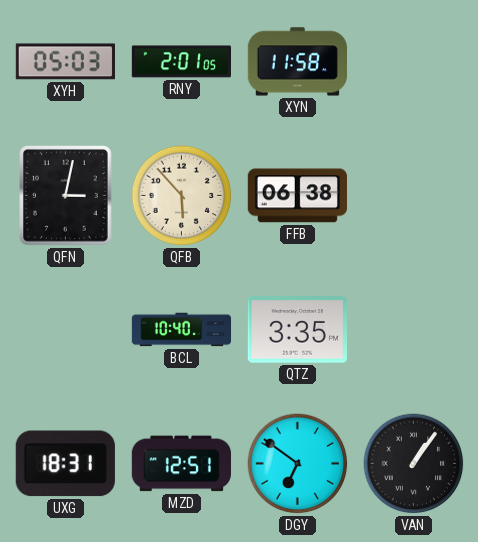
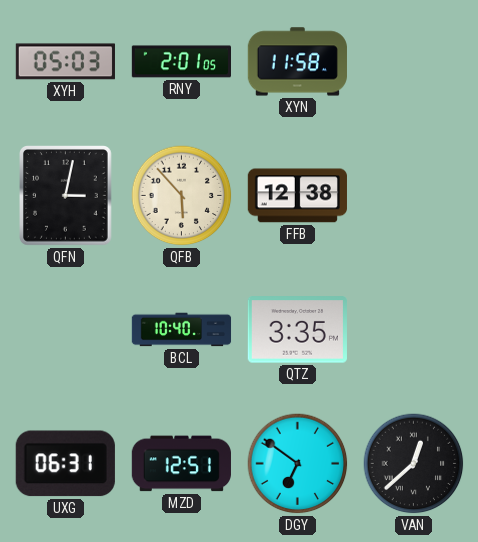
FFB: 06:38 -> 12:38 (297, 196)
UXG: 18:31 -> 06:31 (65, 464)
VAN: 1:06 -> 12:38 (414, 464)
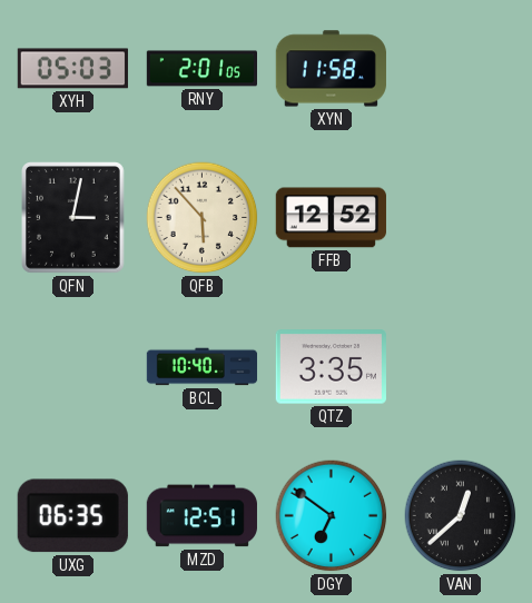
FFB: 12:38 -> 12:52 (331, 218)
UXG: 06:31 -> 06:35 (72, 516)
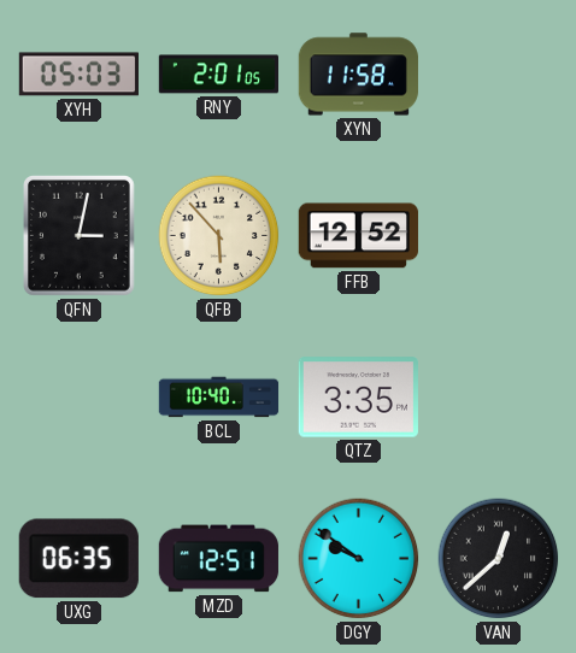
DGY: 6:51 -> 9:51 (359, 559)
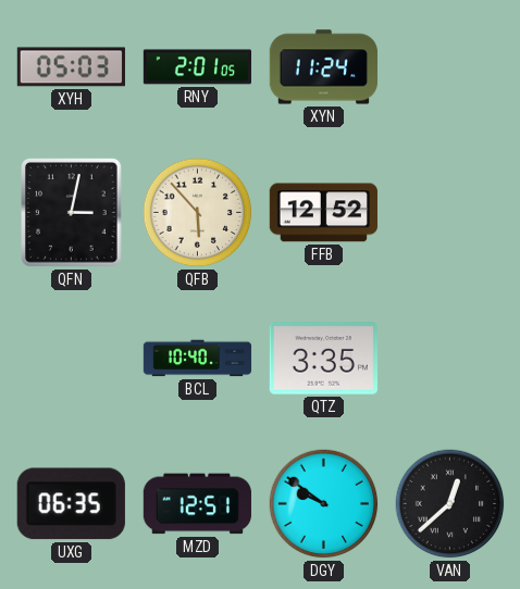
XYN: 11:58 -> 11:24 (323, 67)
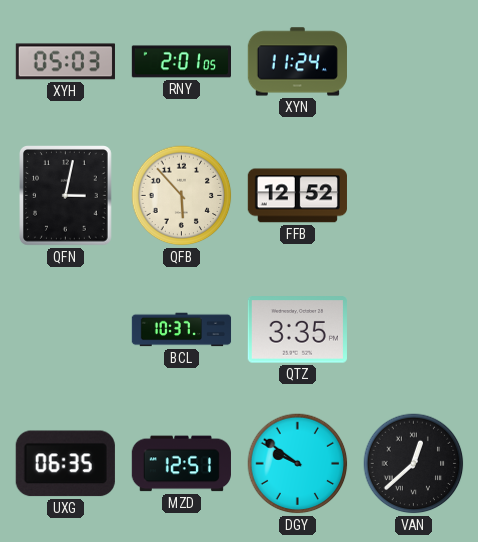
BCL: 10:40 -> 10:37 (182, 330)
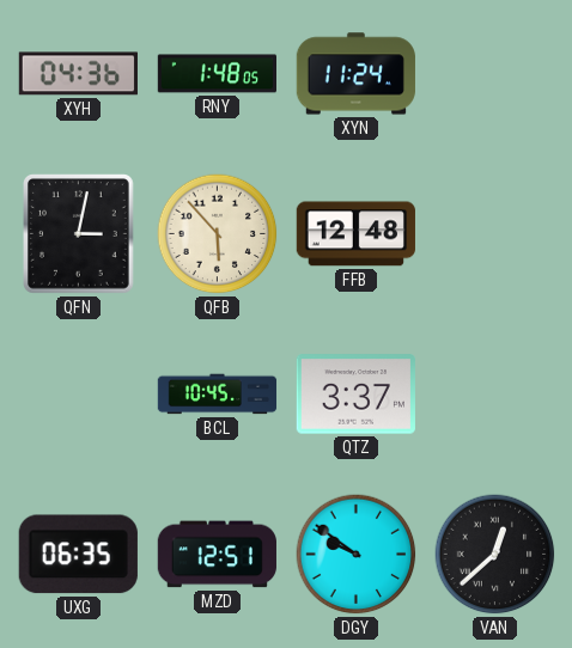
XYH: 05:03 -> 04:36 (78, 74)
RNY: 2:01 -> 1:48 (217, 74)
FFB: 12:52 -> 12:48 (355, 234)
BCL: 10:37 -> 10:45 (218, 395)
QTZ: 3:35 -> 3:37 (355, 395)
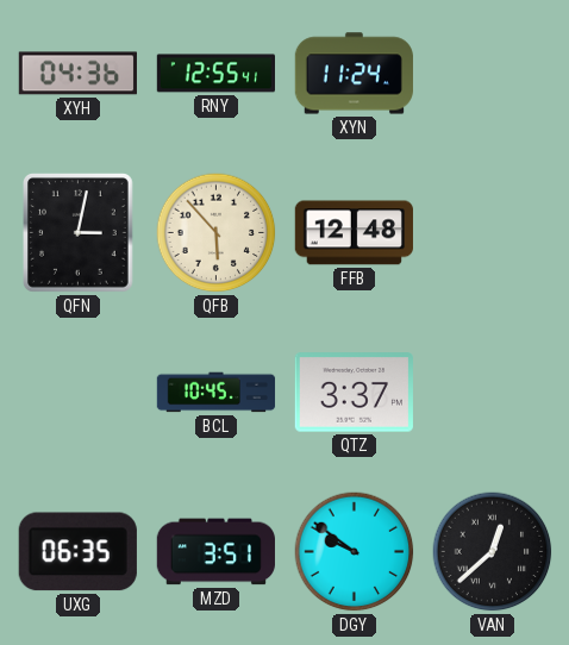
RNY: 1:48 -> 12:55 (215, 74)
MZD: 12:51 -> 3:51 (215, 552)
